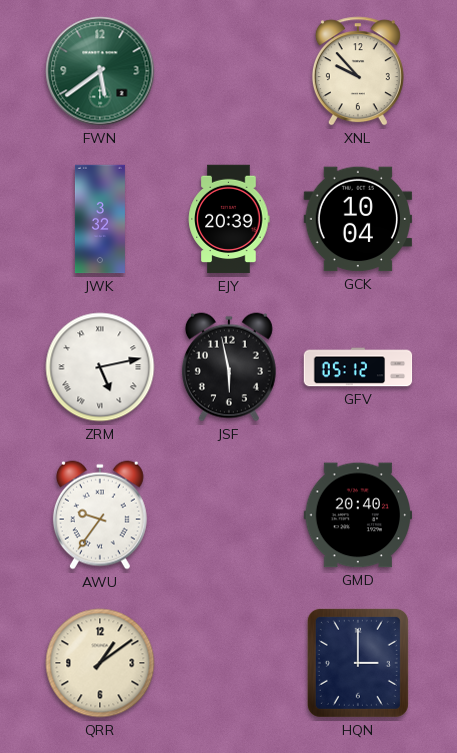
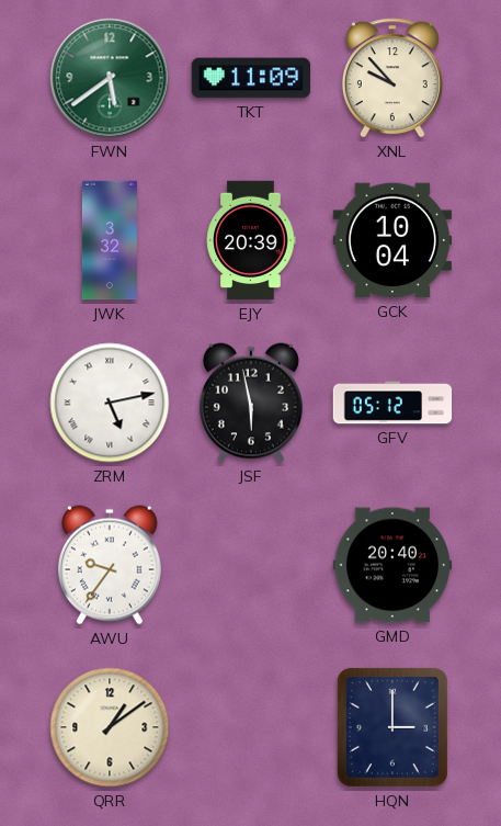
TKT: none -> 11:09 (251, 78)
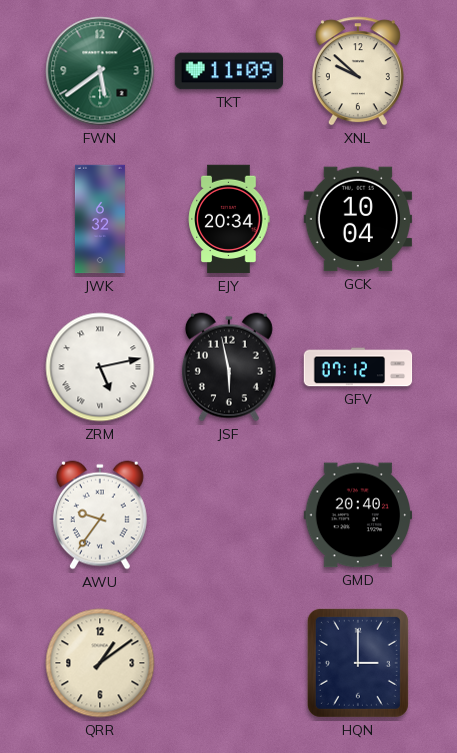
XNL: 9:53 -> 9:52 (358, 71)
JWK: 3:32 -> 6:32 (100, 219)
EJY: 20:39 -> 20:34 (229, 219)
GFV: 05:12 -> 07:12 (358, 367)
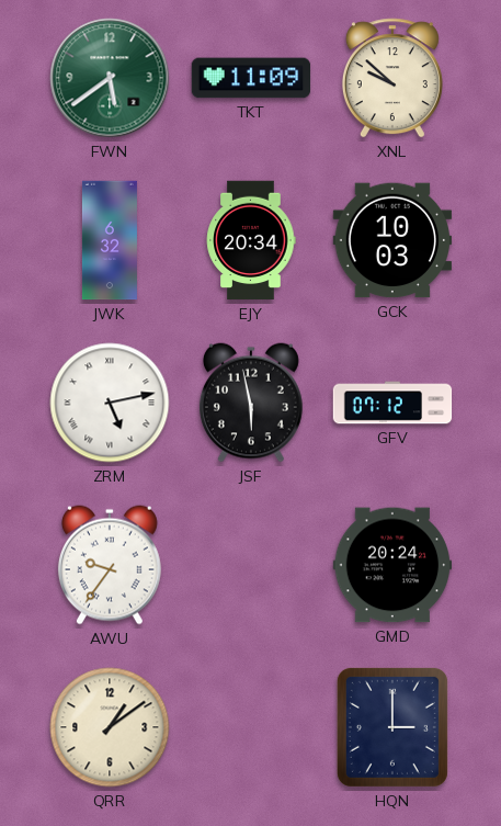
GCK: 10:04 -> 10:03 (392, 240)
GMD: 20:40 -> 20:24 (392, 565)
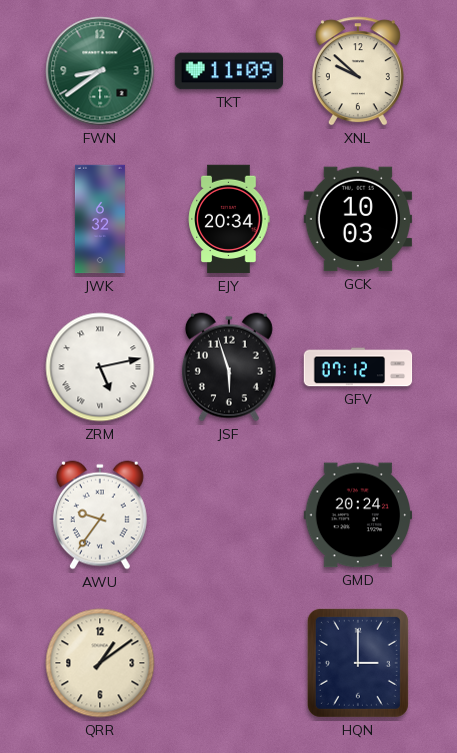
FWN: 5:39 -> 8:39 (100, 71)
JSF: 5:58 -> 5:57 (229, 367)
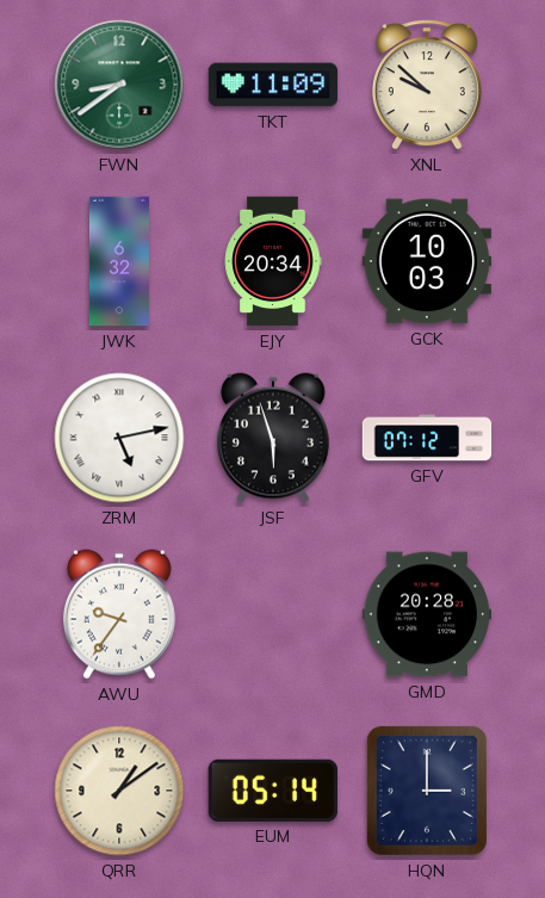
GMD: 20:24 -> 20:28 (427, 614)
EUM: none -> 05:14 (273, 791)
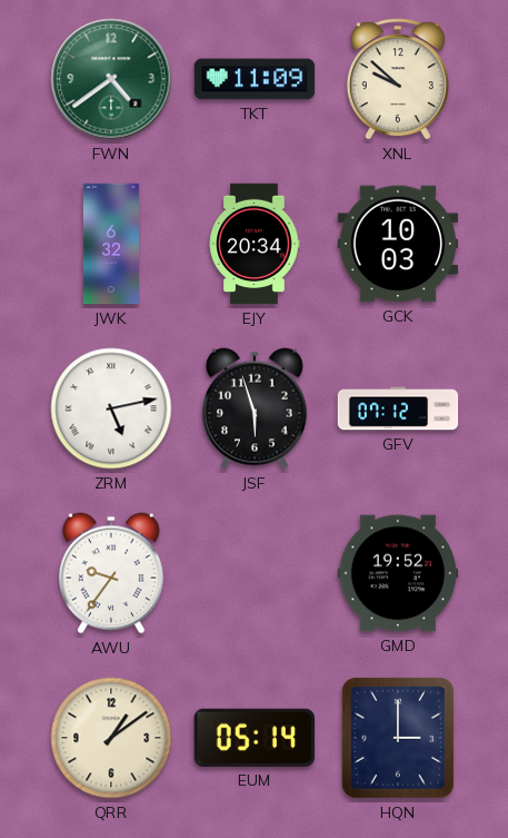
FWN: 8:39 -> 4:39 (111, 79)
GMD: 20:28 -> 19:52 (398, 573)
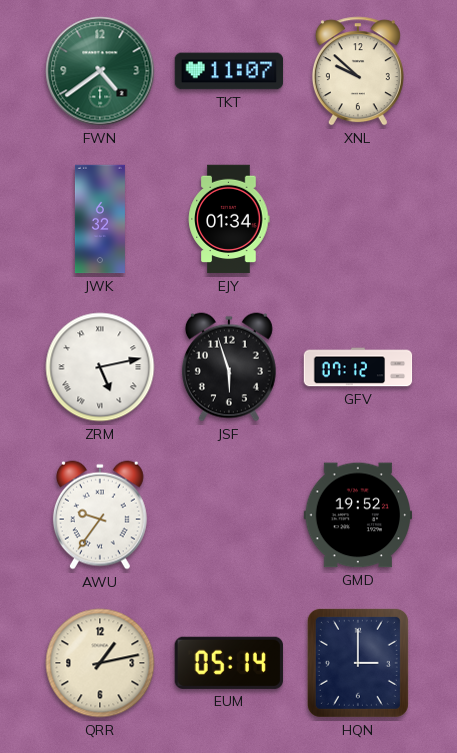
TKT: 11:09 -> 11:07 (229, 71)
EJY: 20:34 -> 01:34 (229, 219)
GCK: 10:03 -> none (398, 244)
QRR: 1:09 -> 1:13 (100, 663)
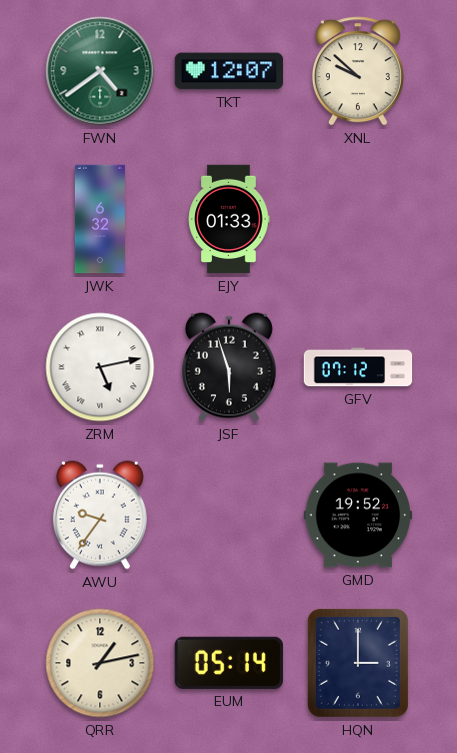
TKT: 11:07 -> 12:07 (229, 71)
EJY: 01:34 -> 01:33 (229, 219)
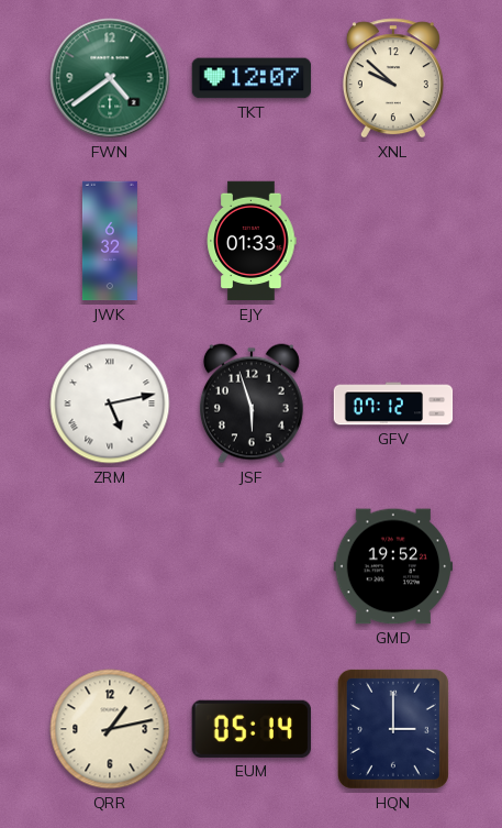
AWU: 9:36 -> none (100, 515)
